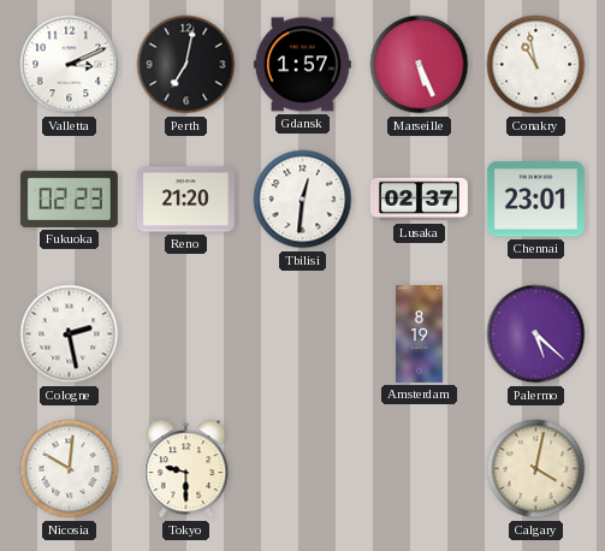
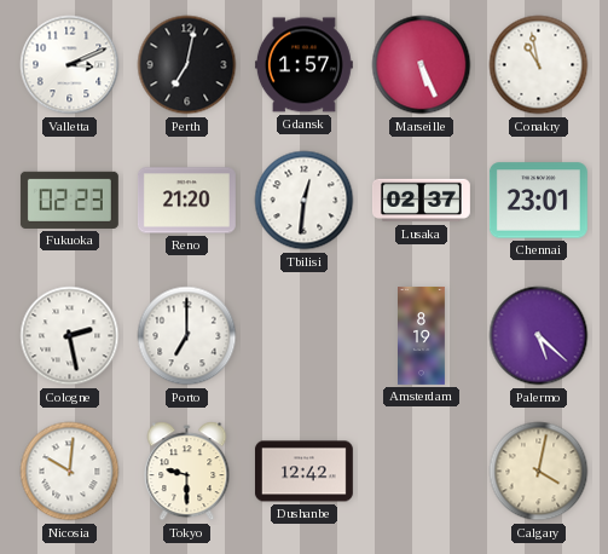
Porto: none -> 7:00 (187, 336)
Dushanbe: none -> 12:42 (303, 472)
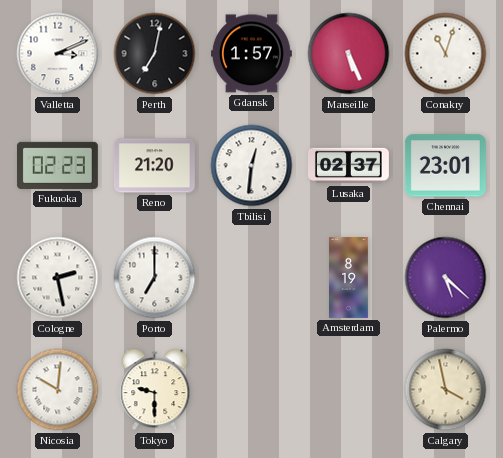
Conakry: 10:58 -> 11:03 (446, 54)
Dushanbe: 12:42 -> none (303, 472)
Calgary: 4:02 -> 3:58 (446, 390)
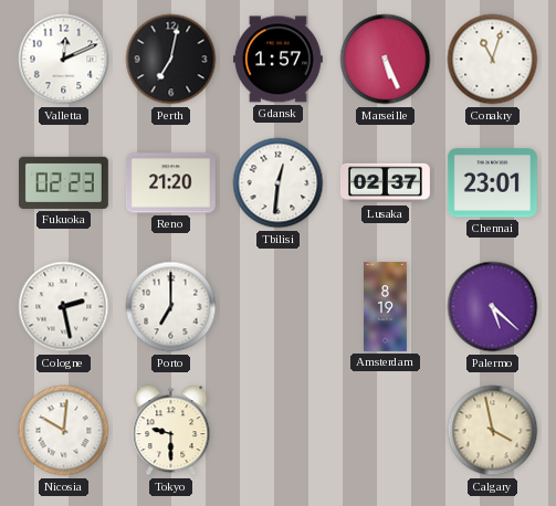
Valletta: 3:11 -> 12:11 (64, 60)
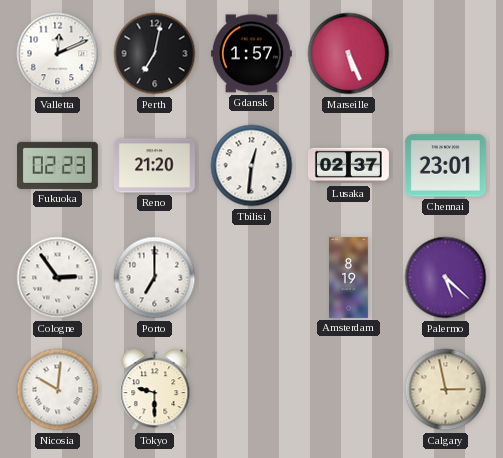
Conakry: 11:03 -> none (493, 60)
Cologne: 2:28 -> 2:54 (58, 278)
Calgary: 3:58 -> 2:58 (446, 390)
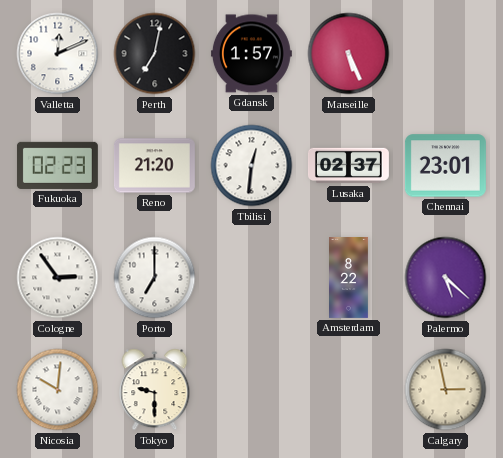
Amsterdam: 8:19 -> 8:22 (349, 278)
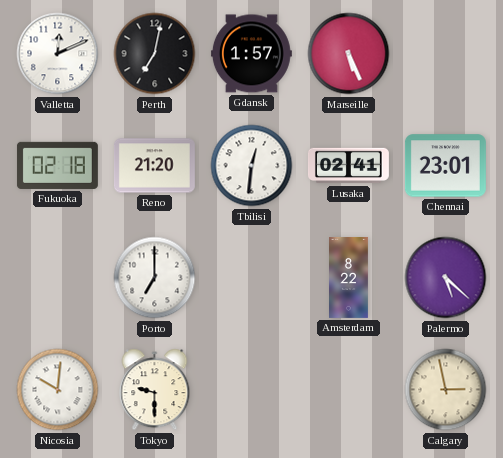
Fukuoka: 02:23 -> 02:18 (57, 165)
Lusaka: 02:37 -> 02:41 (348, 166)
Cologne: 2:54 -> none (58, 278)
